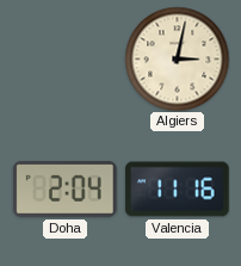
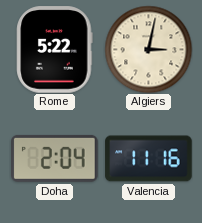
Rome: none -> 5:22 (55, 50)
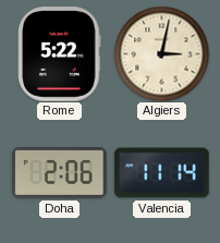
Doha: 2:04 -> 2:06 (60, 172)
Valencia: 11:16 -> 11:14 (162, 173)
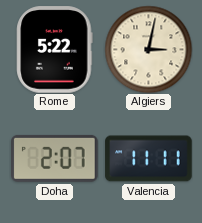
Doha: 2:06 -> 2:07 (55, 158)
Valencia: 11:14 -> 11:11 (149, 159)
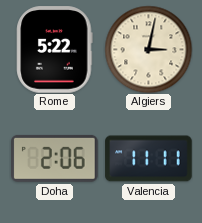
Doha: 2:07 -> 2:06 (55, 158)
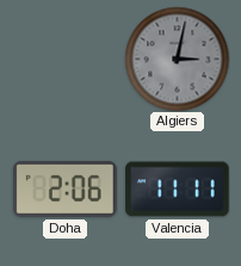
Rome: 5:22 -> none (55, 50)
Algiers dial: cream -> grey (177, 58)
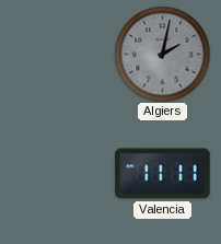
Algiers: 3:02 -> 2:02 (162, 54)
Doha: 2:06 -> none (66, 188)
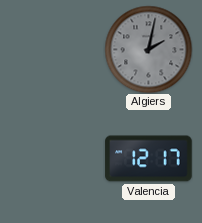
Valencia: 11:11 -> 12:17 (149, 159)
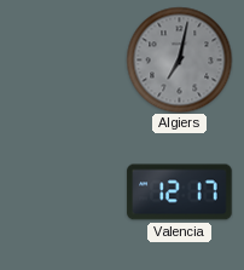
Algiers: 2:02 -> 7:02 (179, 59)
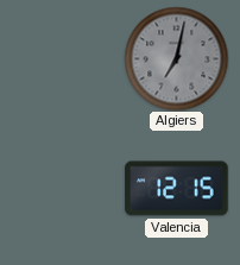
Valencia: 12:17 -> 12:15 (177, 189)
